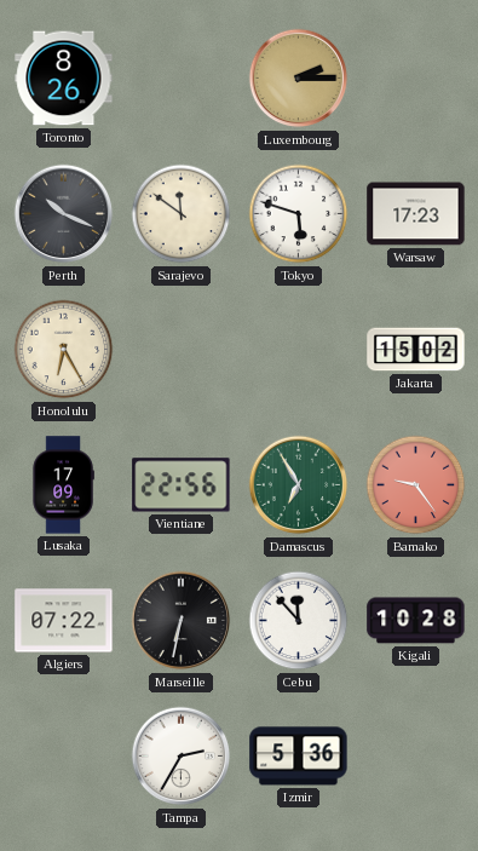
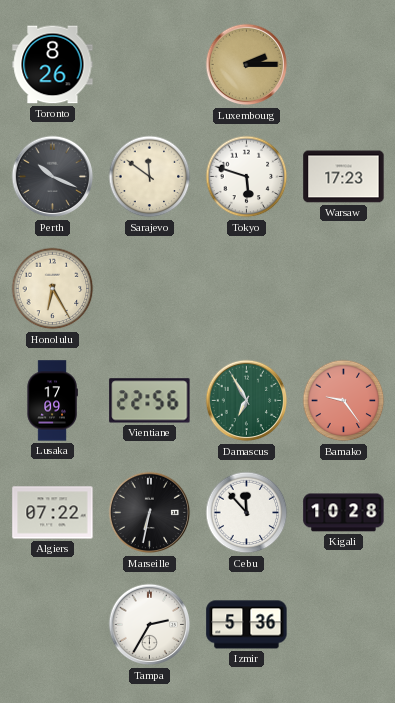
Jakarta: 15:02 -> none (416, 350)
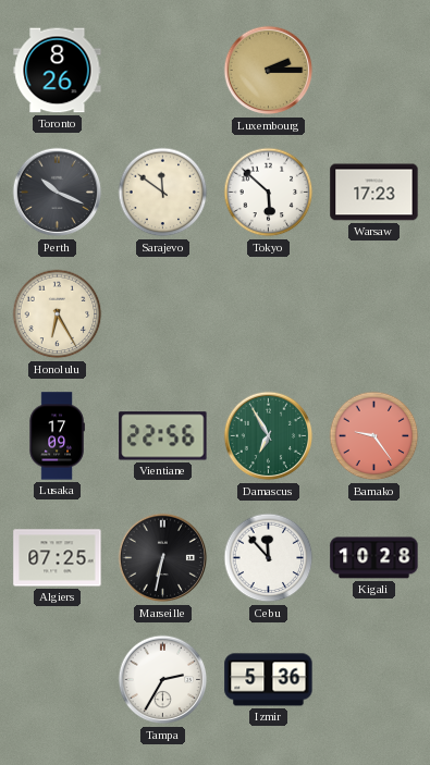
Tokyo: 5:48 -> 5:52 (269, 193)
Algiers: 07:22 -> 07:25 (58, 558)
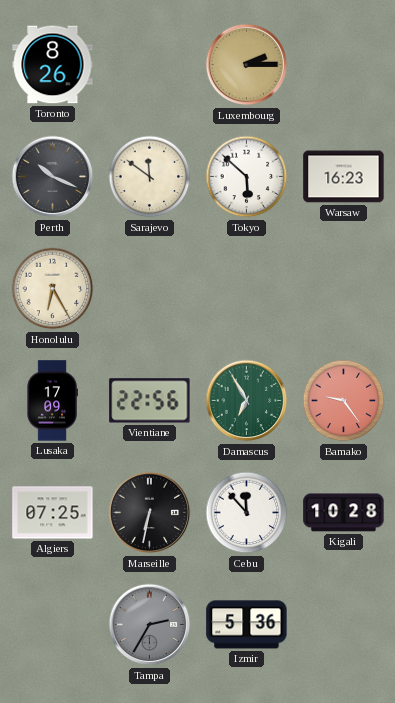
Warsaw: 17:23 -> 16:23 (344, 177)
Tampa dial: white -> grey (150, 625)
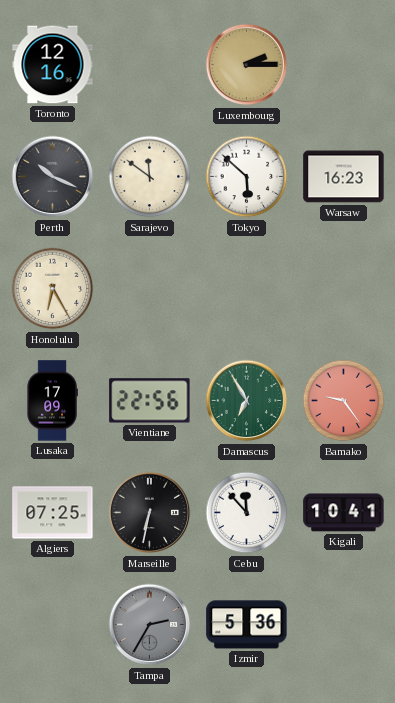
Toronto: 8:26 -> 12:16 (53, 65)
Kigali: 10:28 -> 10:41 (344, 513)
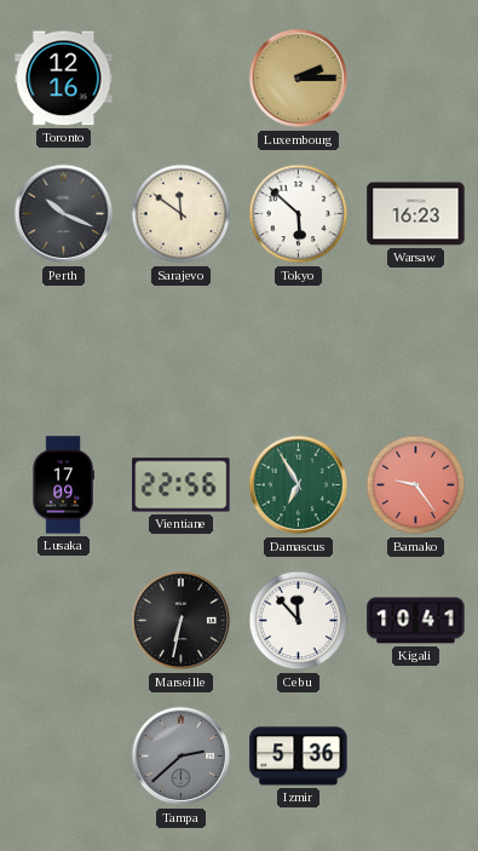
Honolulu: 6:25 -> none (53, 289)
Algiers: 07:25 -> none (53, 513)
Tampa: 2:35 -> 2:38 (182, 757)
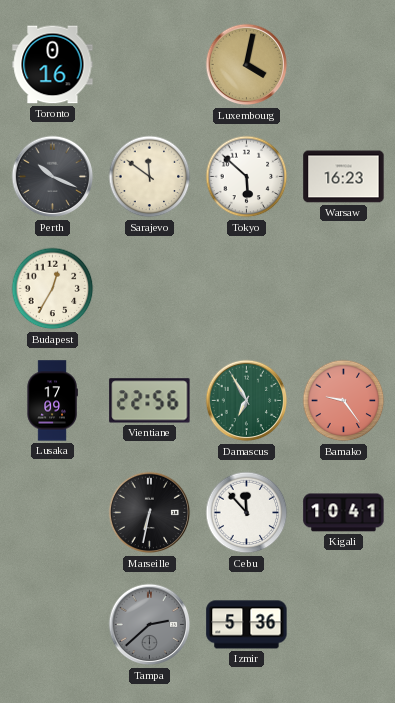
Toronto: 12:16 -> 0:16 (53, 65)
Luxembourg: 2:15 -> 4:02 (247, 65)
Budapest: none -> 12:35 (53, 289)
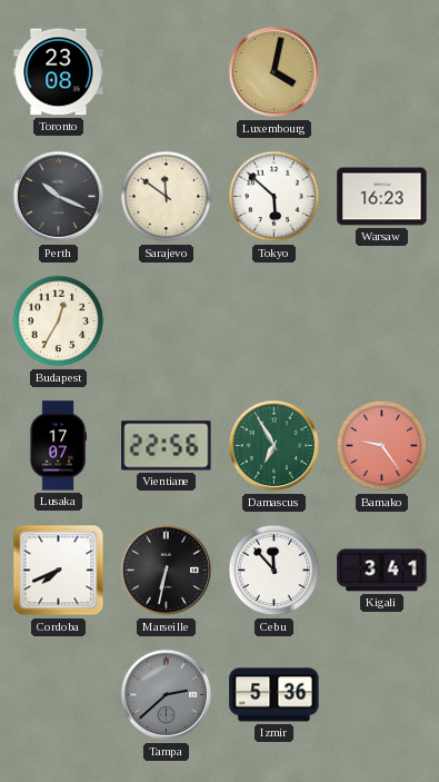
Toronto: 0:16 -> 23:08 (59, 72)
Lusaka: 17:09 -> 17:07 (58, 446)
Cordoba: none -> 7:41 (59, 571)
Kigali: 10:41 -> 3:41 (382, 571)
